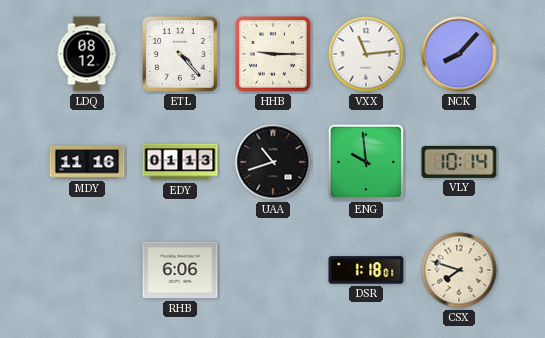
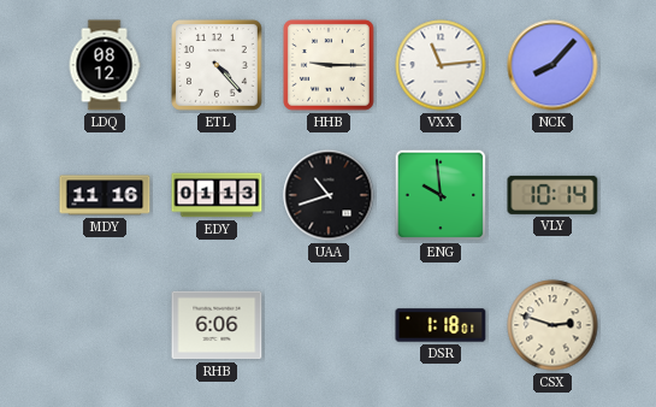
CSX: 7:48 -> 2:48 (552, 325)
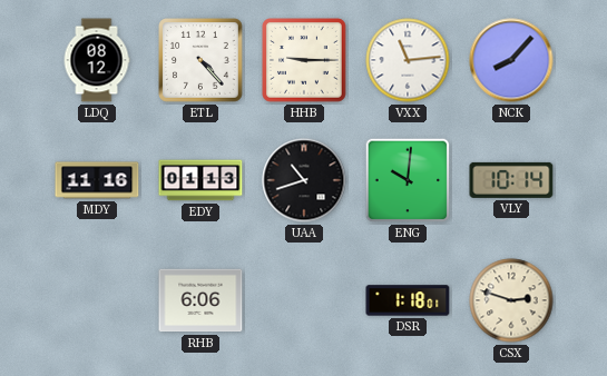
ENG: 9:59 -> 10:01 (408, 180)
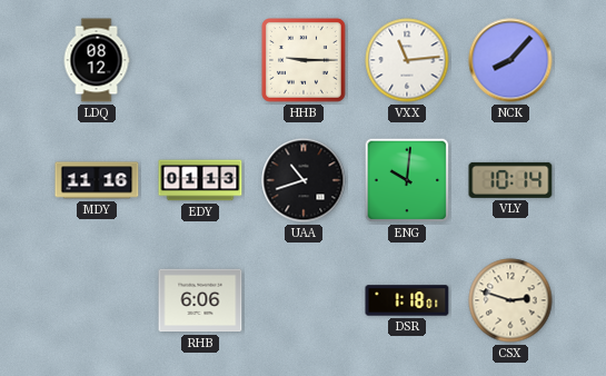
ETL: 4:23 -> none (202, 61)
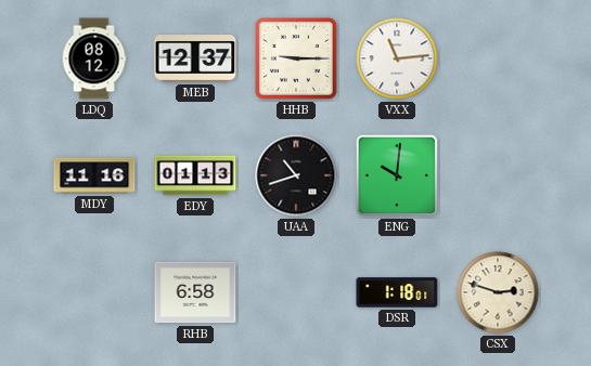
MEB: none -> 12:37 (195, 60)
NCK: 8:07 -> none (510, 60)
VLY: 10:14 -> none (510, 180)
RHB: 6:06 -> 6:58 (195, 292)
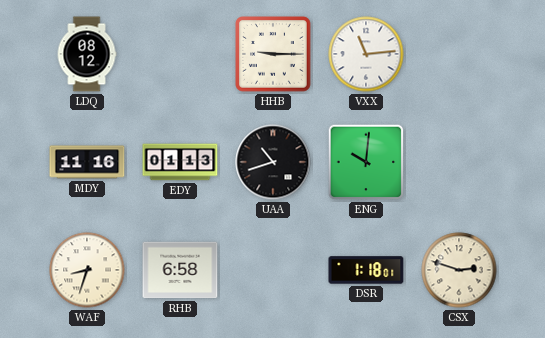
MEB: 12:37 -> none (195, 60)
WAF: none -> 8:33 (87, 270)
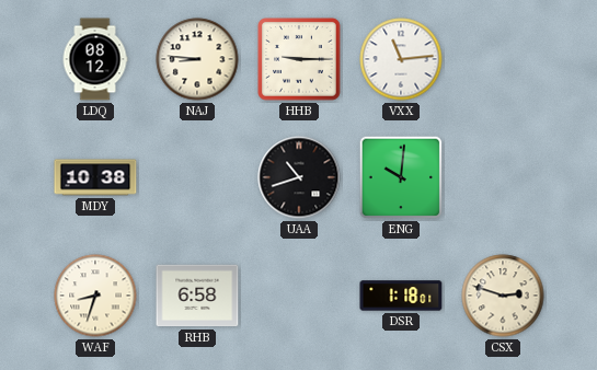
NAJ: none -> 8:46 (197, 59)
MDY: 11:16 -> 10:38 (95, 177)
EDY: 01:13 -> none (180, 162)
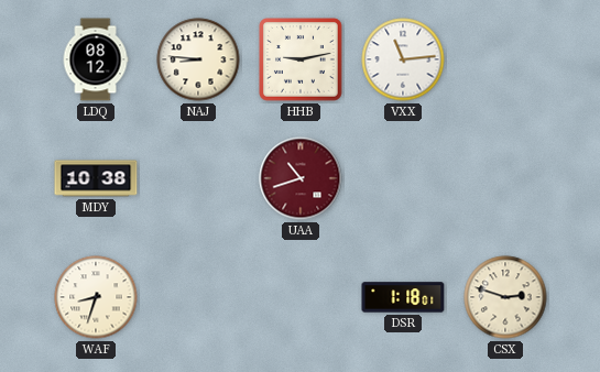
HHB: 9:15 -> 9:13 (302, 61)
UAA dial: black -> burgundy (301, 178)
ENG: 10:01 -> none (401, 177)
RHB: 6:58 -> none (197, 296)
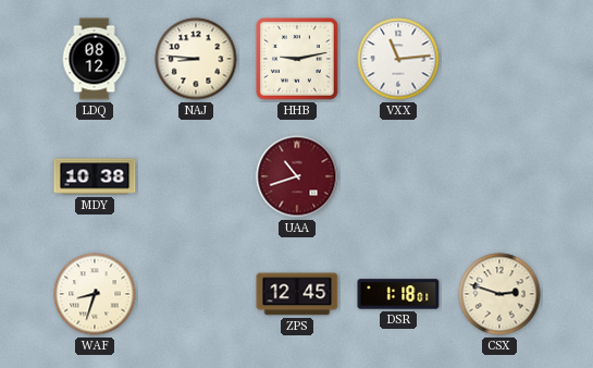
ZPS: none -> 12:45 (297, 294)
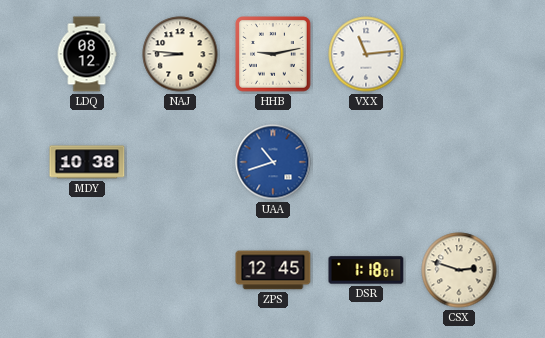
UAA dial: burgundy -> blue (273, 162)
WAF: 8:33 -> none (95, 294)
